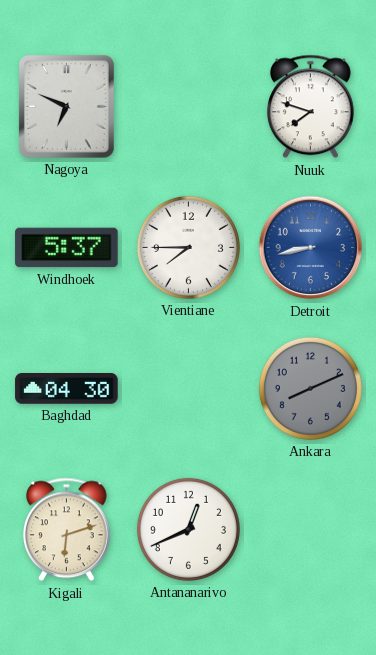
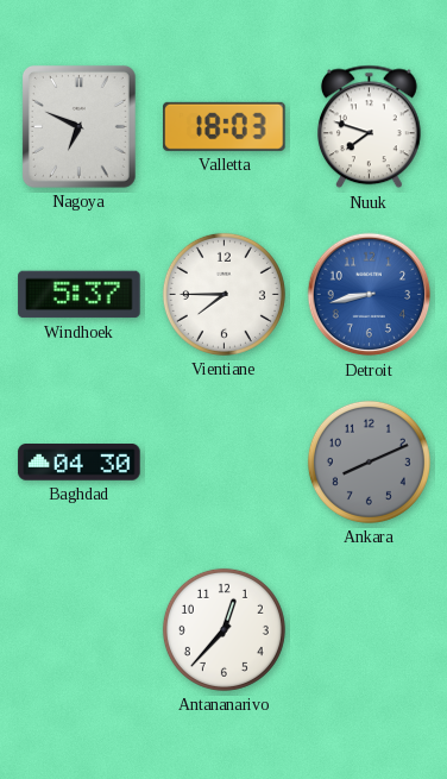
Valletta: none -> 18:03 (225, 126)
Kigali: 6:12 -> none (66, 530)
Antananarivo: 12:41 -> 12:37 (223, 629)
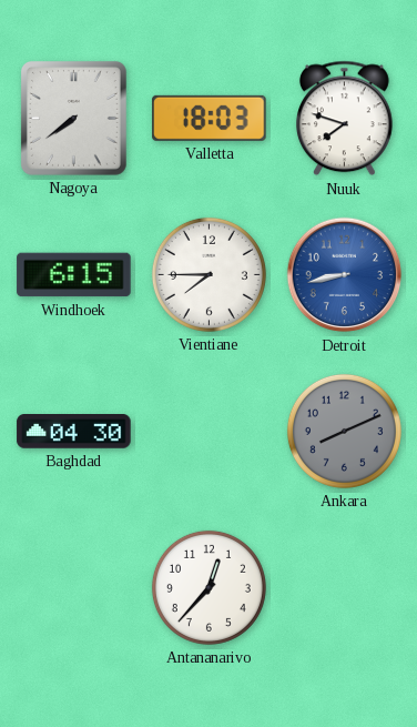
Nagoya: 6:49 -> 7:39 (73, 118)
Windhoek: 5:37 -> 6:15 (74, 275)
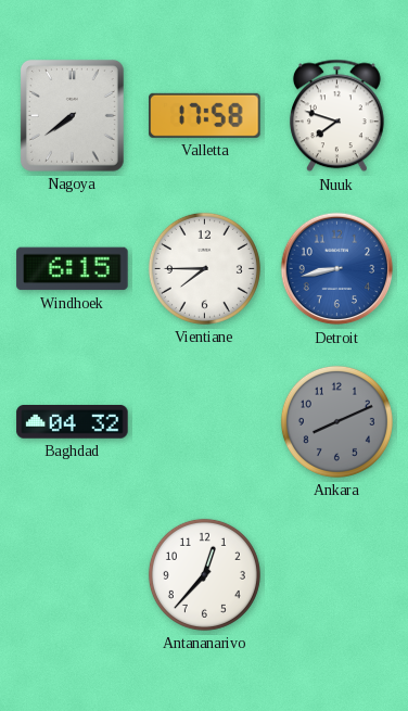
Valletta: 18:03 -> 17:58 (205, 115)
Baghdad: 04:30 -> 04:32 (73, 422)
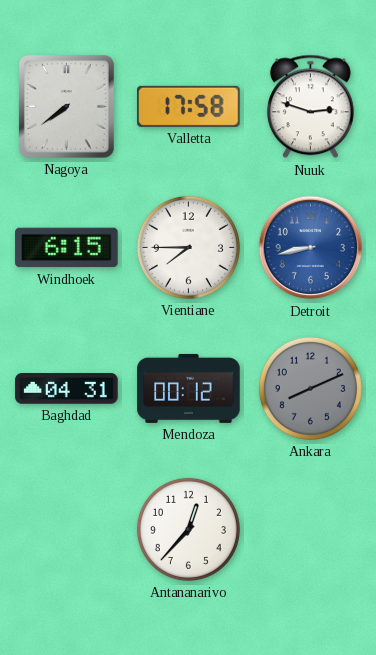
Nuuk: 7:48 -> 2:48 (310, 107)
Baghdad: 04:32 -> 04:31 (67, 389)
Mendoza: none -> 00:12 (189, 388)
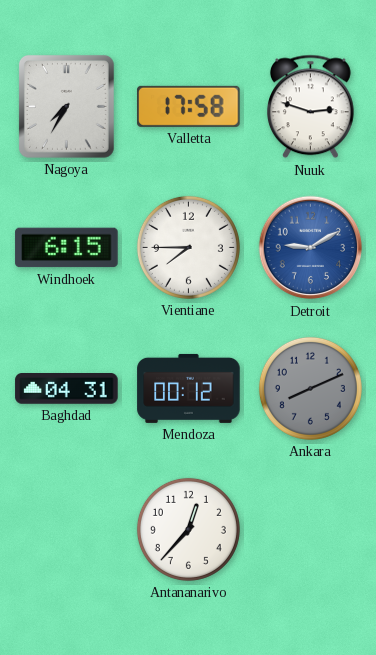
Nagoya: 7:39 -> 7:35 (66, 106)
Detroit: 8:43 -> 9:10 (311, 248)
